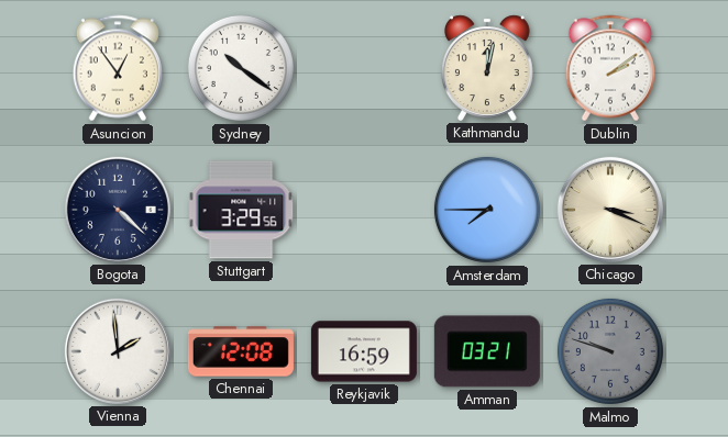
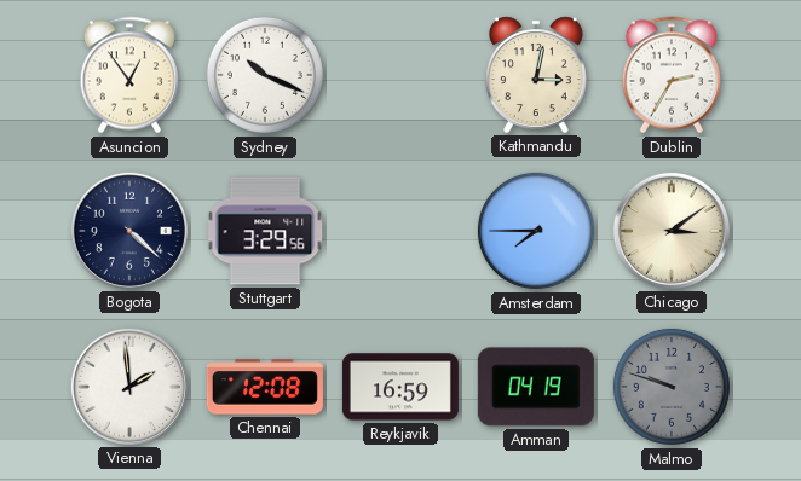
Sydney: 10:21 -> 10:19 (265, 75)
Kathmandu: 12:02 -> 3:02 (536, 75)
Dublin: 2:09 -> 2:35 (672, 75)
Chicago: 3:19 -> 3:09 (672, 231)
Amman: 03:21 -> 04:19 (536, 387)
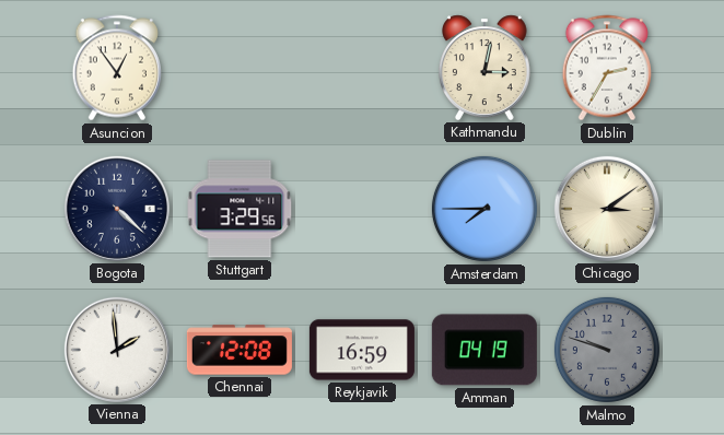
Sydney: 10:19 -> none (265, 75)
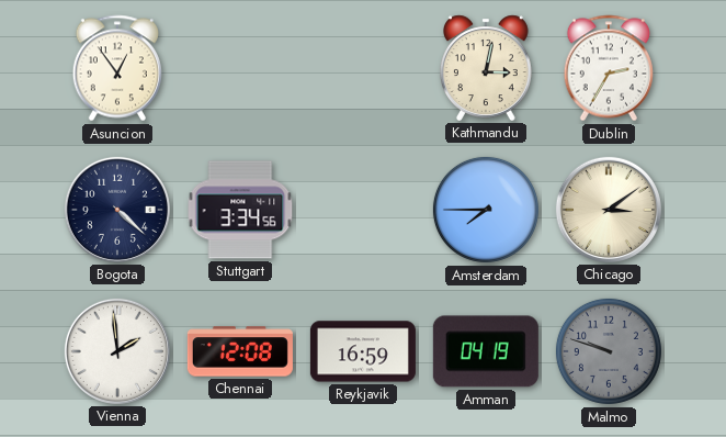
Stuttgart: 3:29 -> 3:34 (240, 210)
